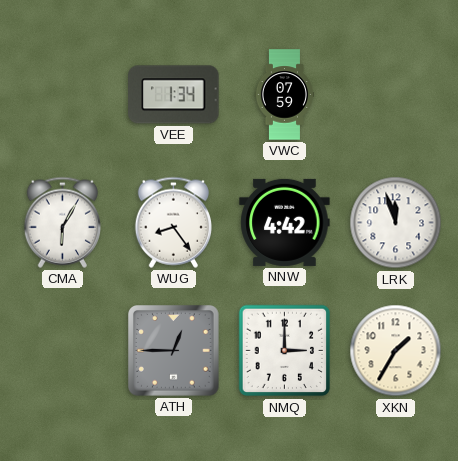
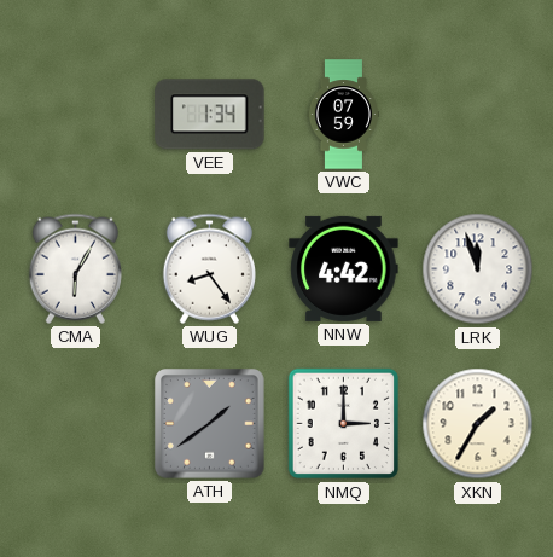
ATH: 12:45 -> 1:39 (210, 424)
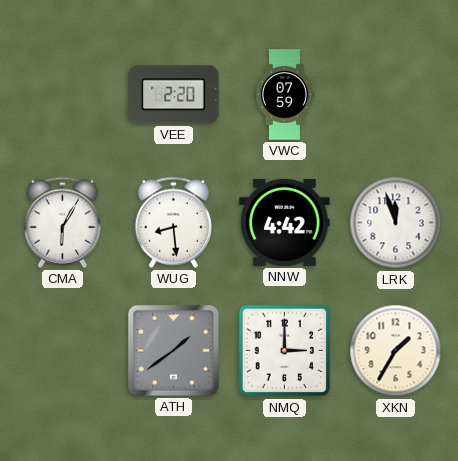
VEE: 1:34 -> 2:20 (174, 95)
WUG: 8:24 -> 8:29 (173, 222)
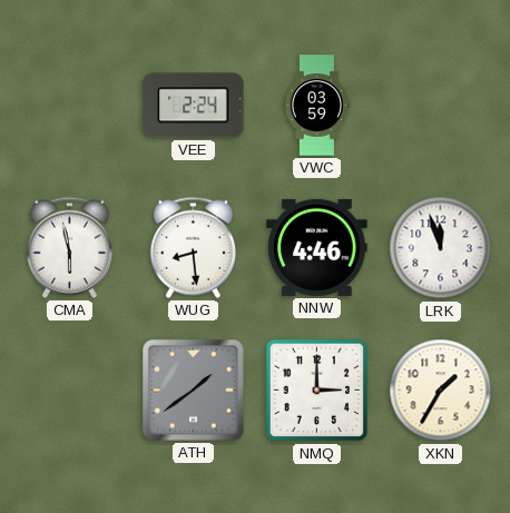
VEE: 2:20 -> 2:24 (194, 106)
VWC: 07:59 -> 03:59 (316, 106)
CMA: 6:05 -> 5:58 (69, 247)
NNW: 4:42 -> 4:46 (317, 247)
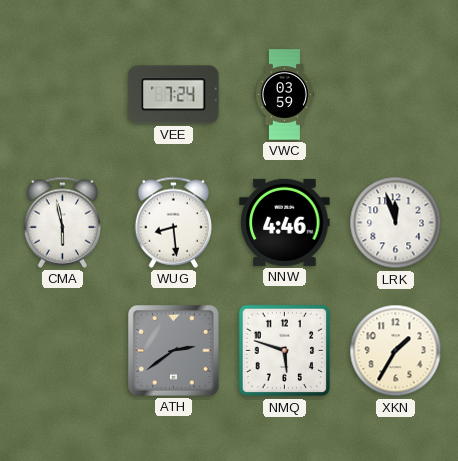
VEE: 2:24 -> 7:24 (174, 95)
ATH: 1:39 -> 2:39 (174, 351)
NMQ: 3:00 -> 5:48 (285, 351)
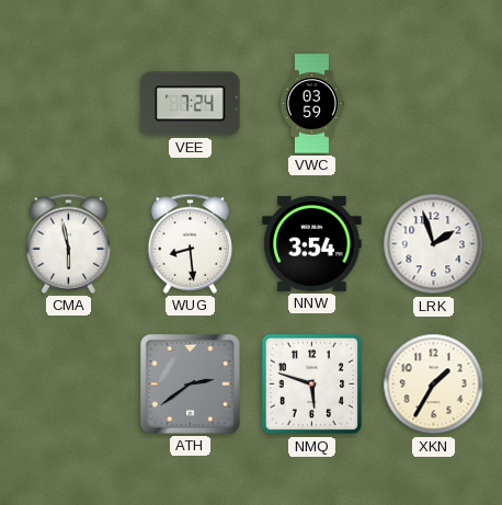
NNW: 4:46 -> 3:54 (312, 243)
LRK: 11:57 -> 1:57 (434, 244)
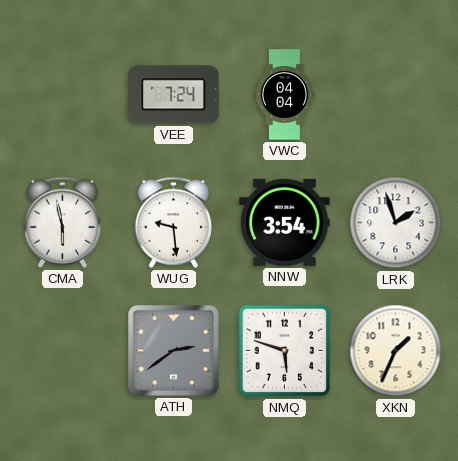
VWC: 03:59 -> 04:04 (284, 95)
WUG: 8:29 -> 9:29 (173, 222)
XKN: 1:35 -> 1:34 (396, 351)
